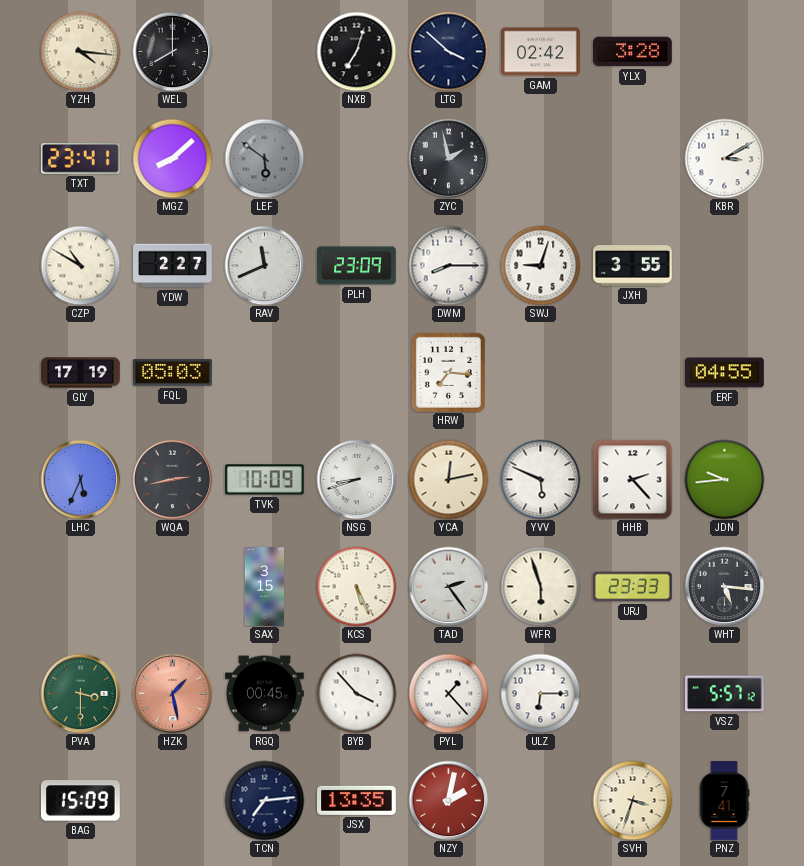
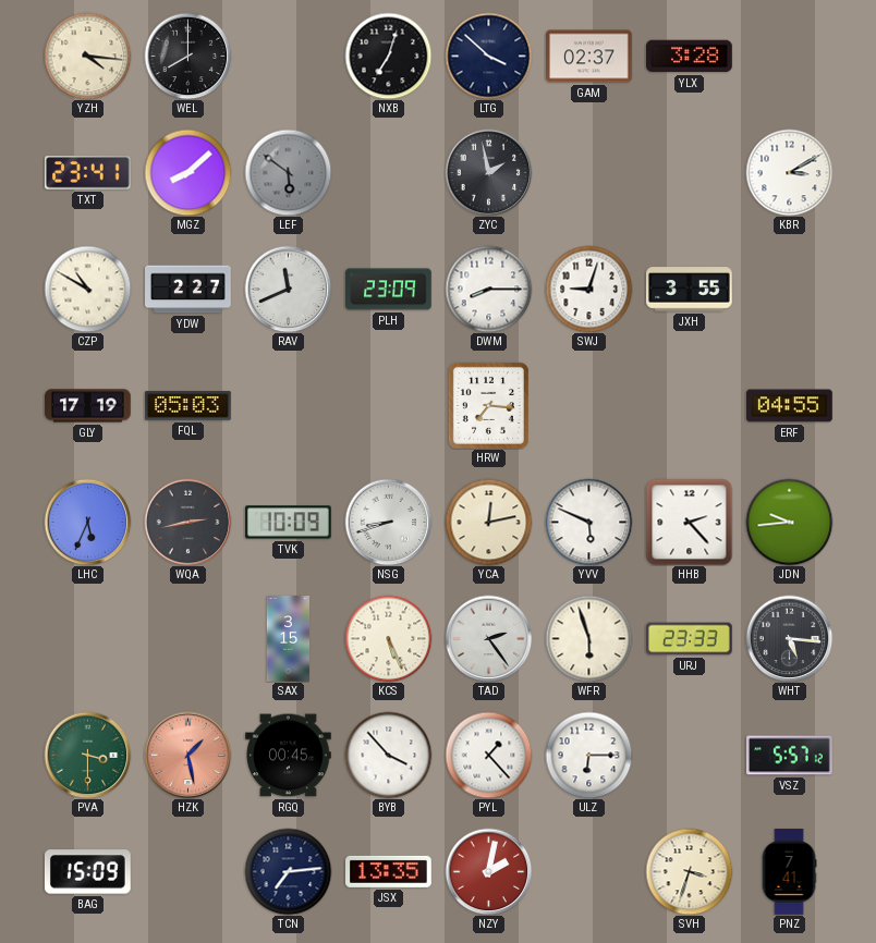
GAM: 02:42 -> 02:37 (589, 57)
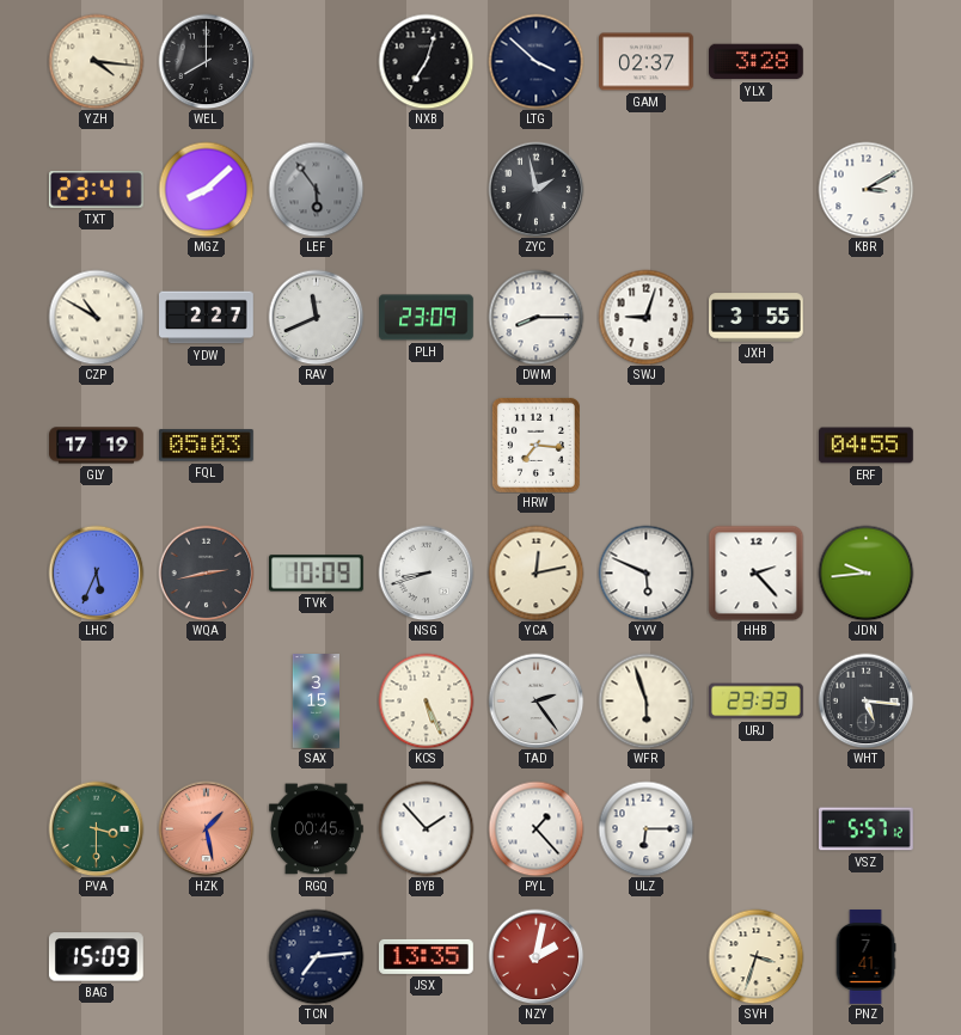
LEF: 5:51 -> 5:54 (316, 189)
BYB: 3:53 -> 1:53 (426, 828)
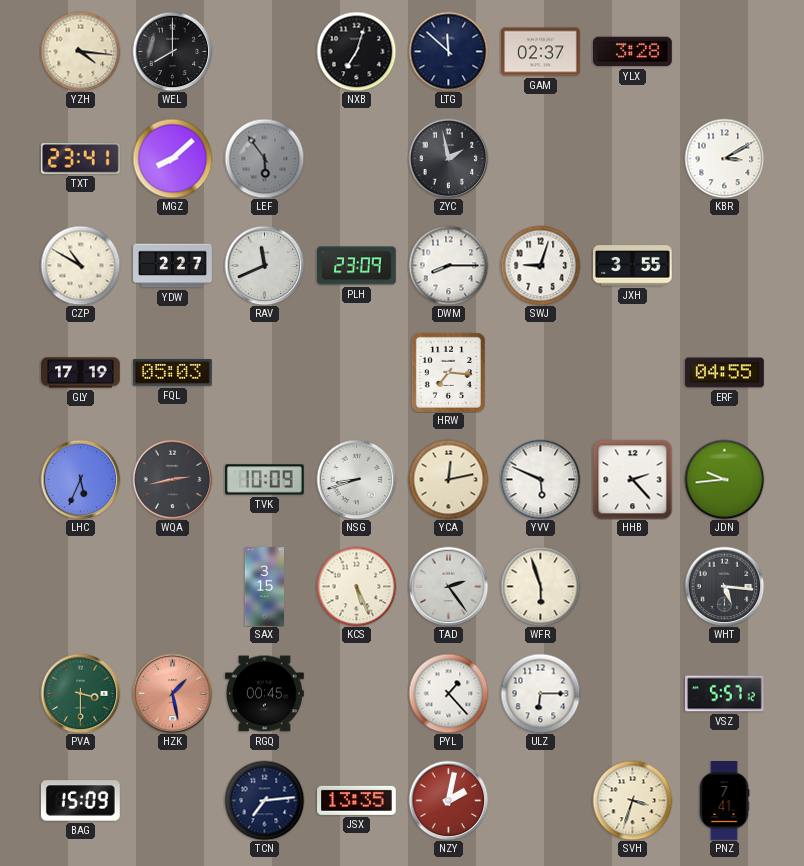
LTG: 3:52 -> 11:52 (448, 51)
URJ: 23:33 -> none (757, 702)
BYB: 1:53 -> none (426, 828)
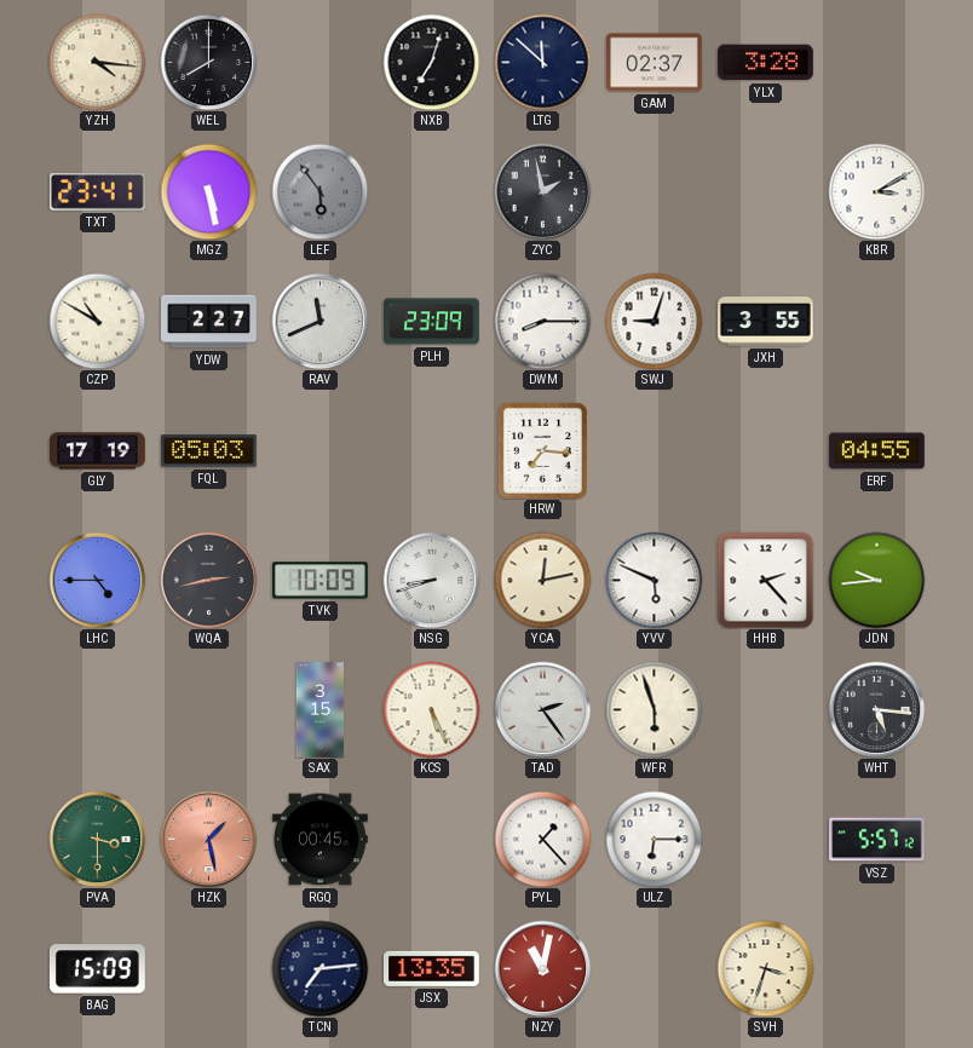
MGZ: 8:08 -> 5:28 (208, 191)
LHC: 5:34 -> 4:45 (97, 580)
NZY: 2:02 -> 11:02 (542, 968)
PNZ: 7:41 -> none (724, 801)
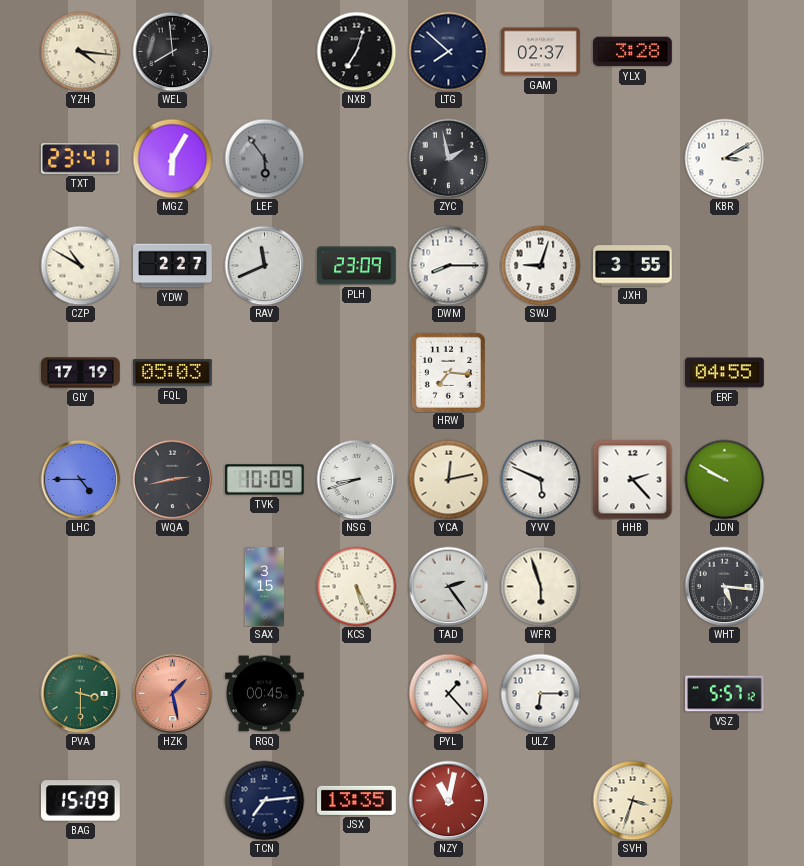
WEL: 8:00 -> 7:59 (172, 51)
LTG: 11:52 -> 7:52 (448, 51)
MGZ: 5:28 -> 6:05 (172, 158)
JDN: 9:44 -> 9:50 (724, 479)
